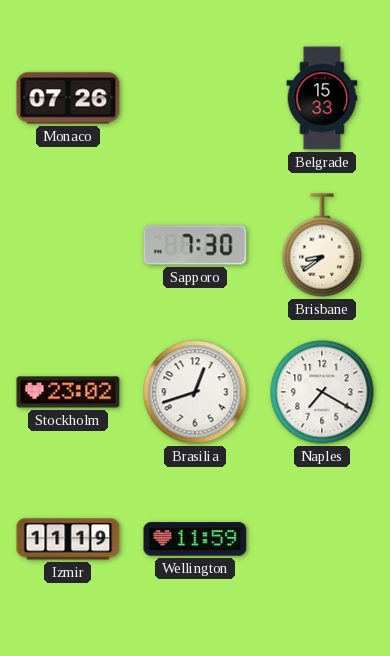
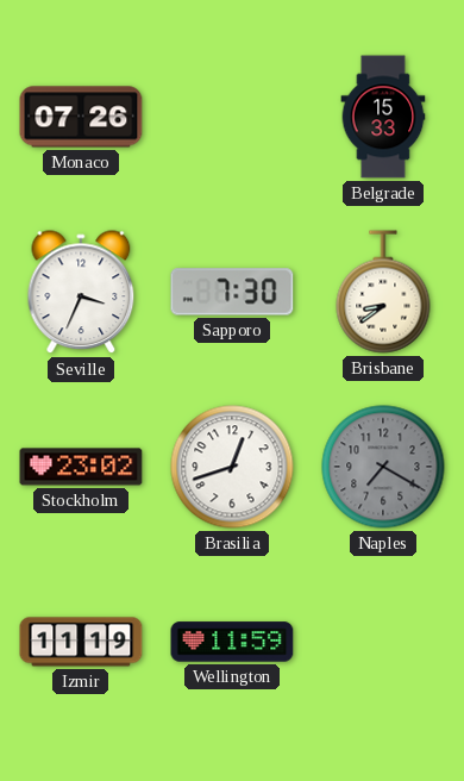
Seville: none -> 3:34 (81, 293)
Naples dial: white -> grey (383, 467)
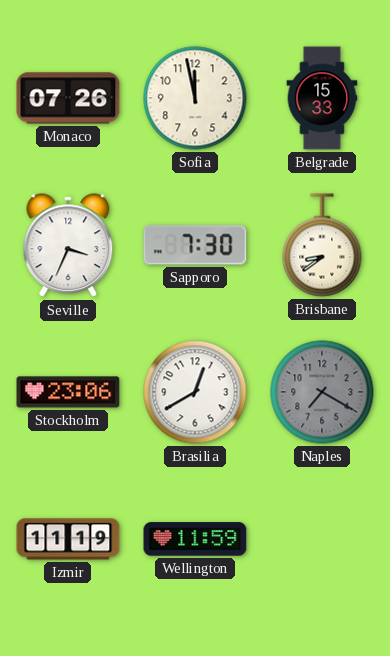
Sofia: none -> 11:58 (195, 98)
Stockholm: 23:02 -> 23:06 (68, 392)
Brasilia: 12:42 -> 12:40 (195, 392)
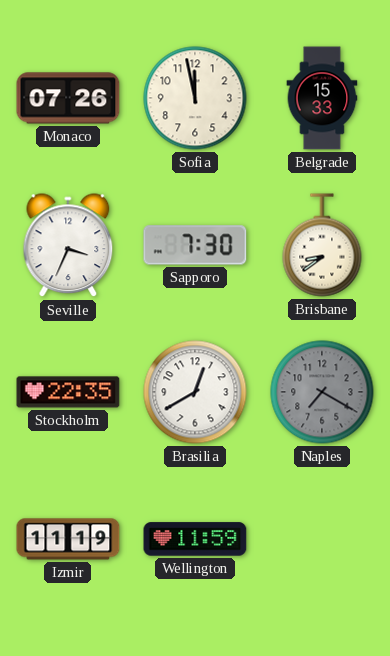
Stockholm: 23:06 -> 22:35 (68, 392)
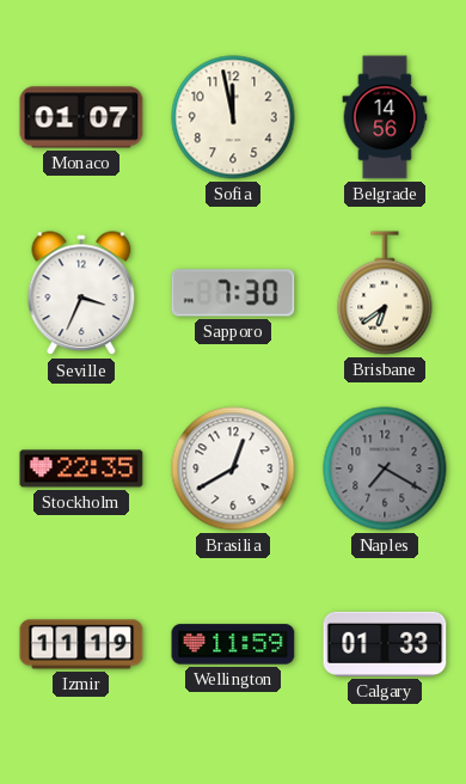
Monaco: 07:26 -> 01:07 (81, 117)
Belgrade: 15:33 -> 14:56 (385, 117)
Brisbane: 8:39 -> 6:39 (385, 293)
Calgary: none -> 01:33 (385, 644)
